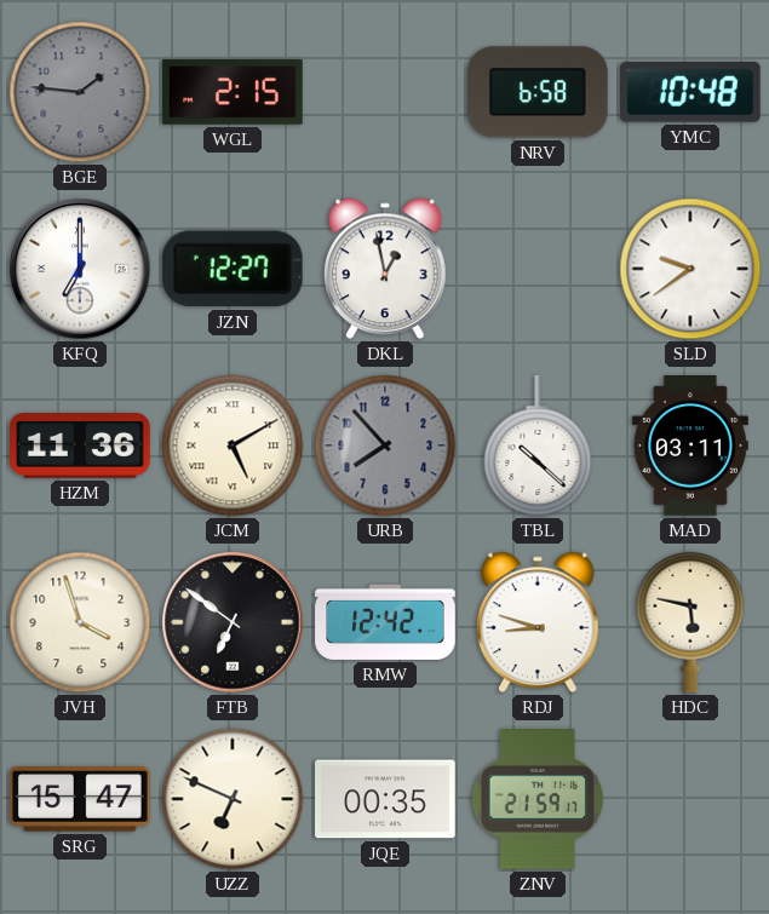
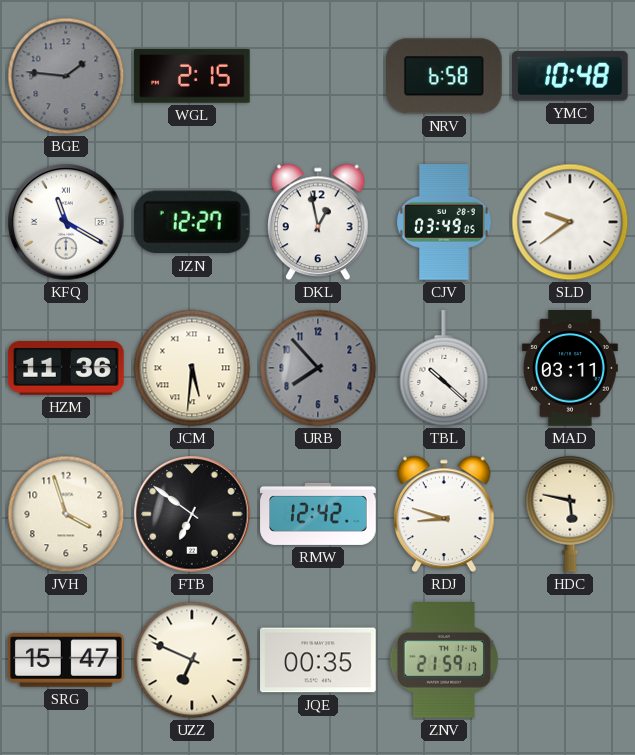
KFQ: 7:00 -> 11:20 (66, 222)
CJV: none -> 03:49 (444, 222)
JCM: 5:10 -> 5:31 (192, 368)
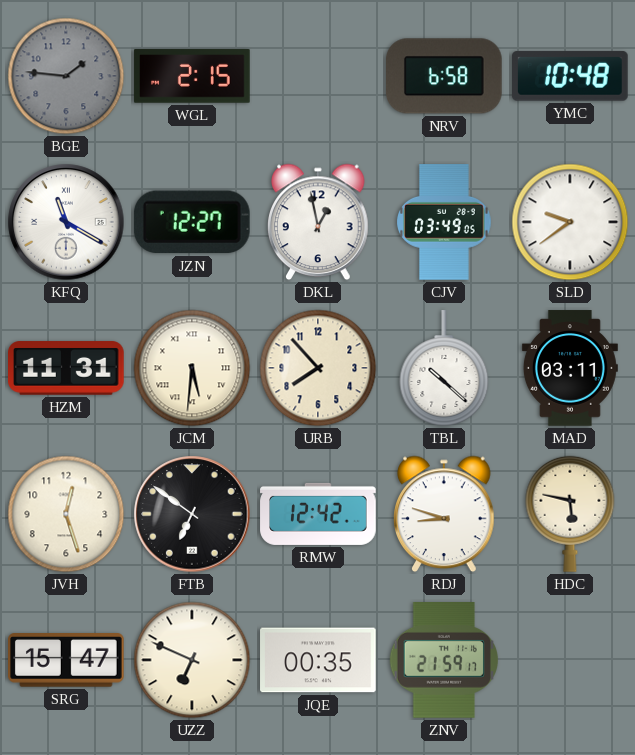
HZM: 11:36 -> 11:31 (66, 368)
URB dial: grey -> cream (318, 368)
JVH: 3:57 -> 12:27 (66, 514)
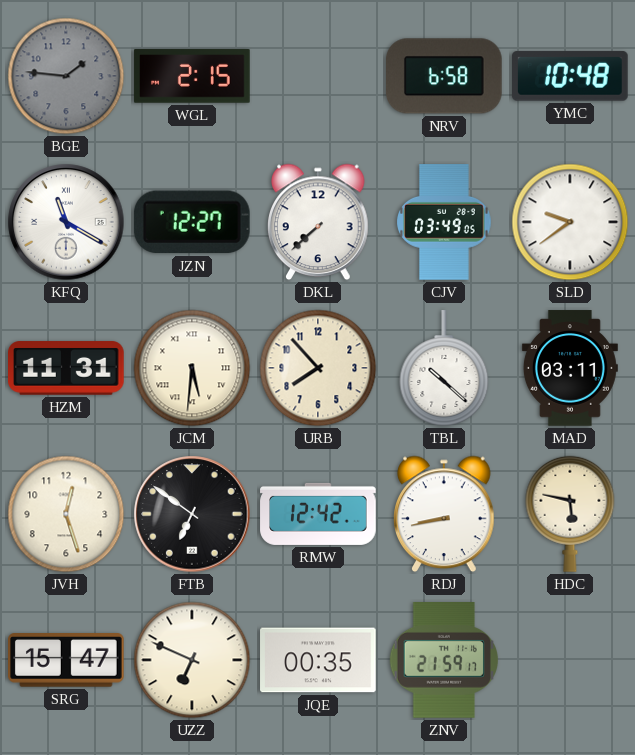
DKL: 12:58 -> 7:38 (318, 222)
RDJ: 8:48 -> 8:43 (444, 514)
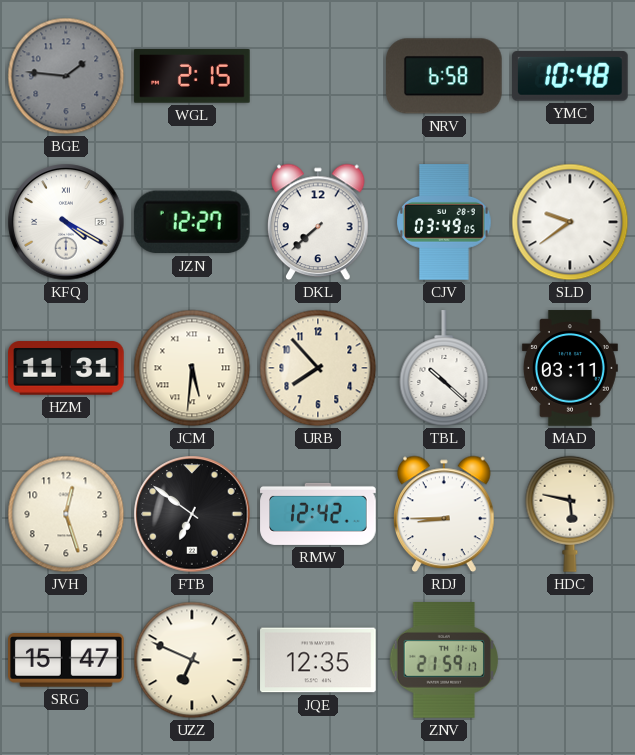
KFQ: 11:20 -> 4:20 (66, 222)
RDJ: 8:43 -> 8:45 (444, 514)
JQE: 00:35 -> 12:35 (318, 660)
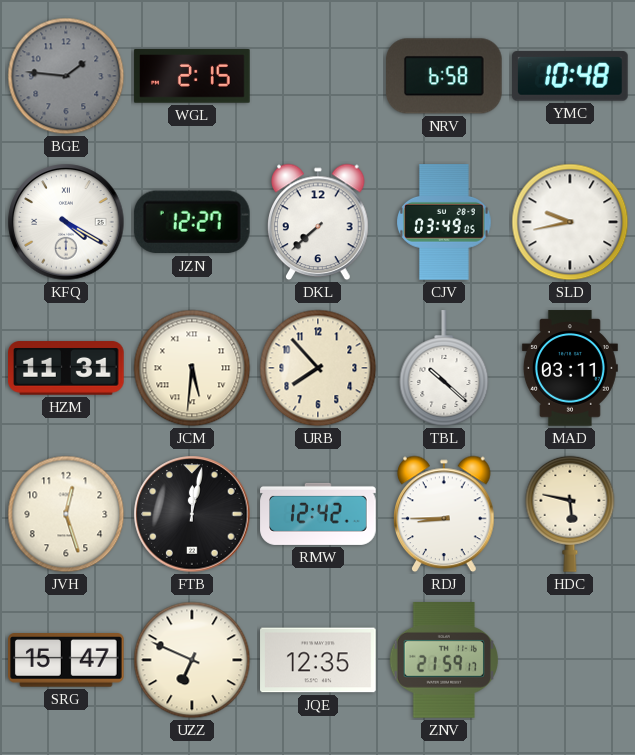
SLD: 9:39 -> 9:43 (570, 222)
FTB: 6:51 -> 12:02 (192, 514)
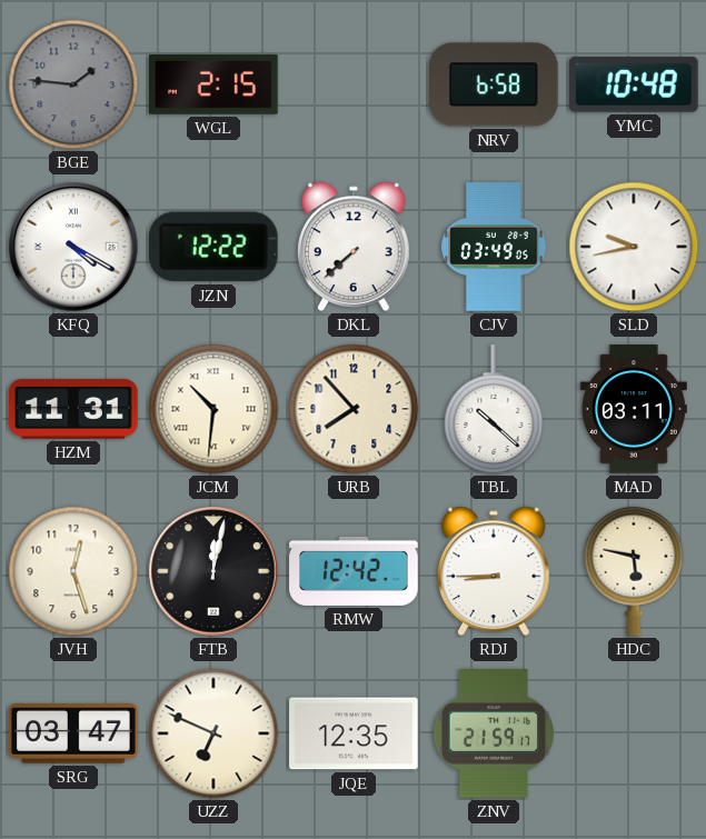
JZN: 12:27 -> 12:22 (213, 247)
JCM: 5:31 -> 10:31 (213, 409)
SRG: 15:47 -> 03:47 (74, 733)
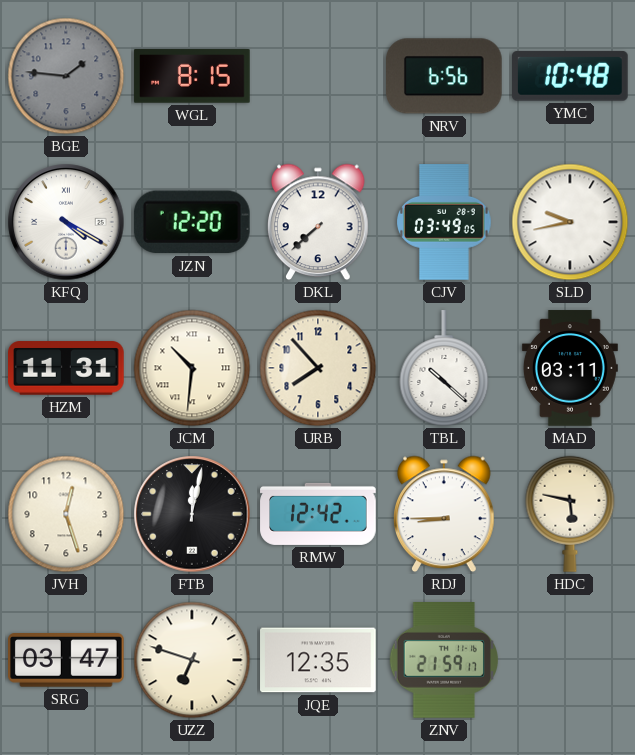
WGL: 2:15 -> 8:15 (192, 76)
NRV: 6:58 -> 6:56 (445, 76)
JZN: 12:22 -> 12:20 (192, 222)
UZZ: 6:49 -> 6:48 (192, 660)
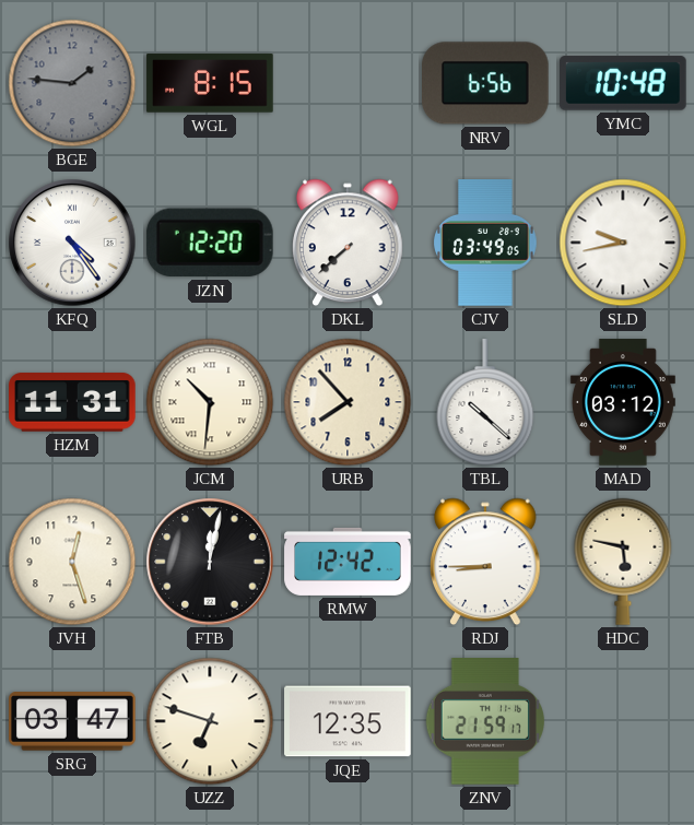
KFQ: 4:20 -> 4:24 (72, 243)
MAD: 03:11 -> 03:12 (623, 402)
